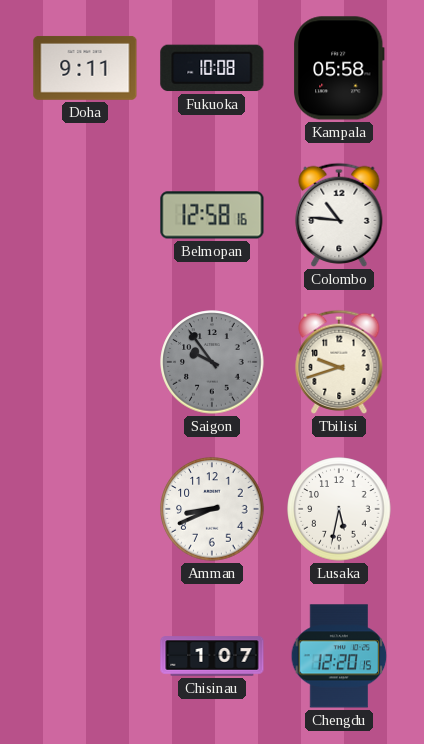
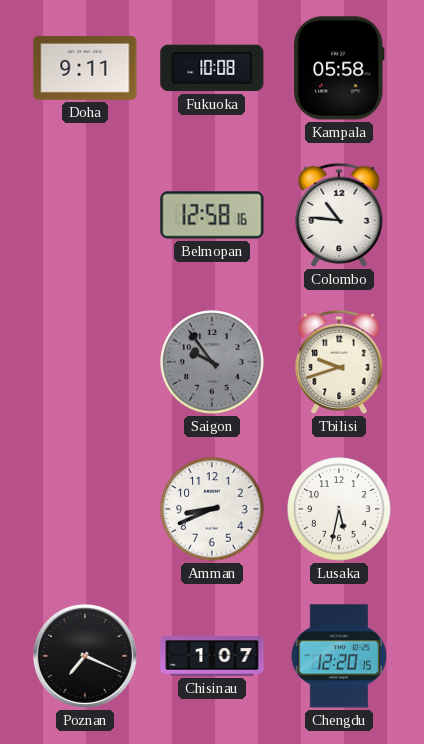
Poznan: none -> 7:19 (85, 656)
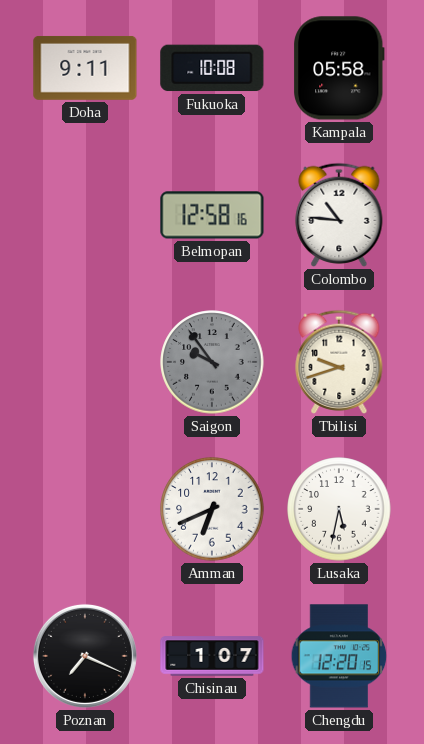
Amman: 8:41 -> 6:41 (212, 509)
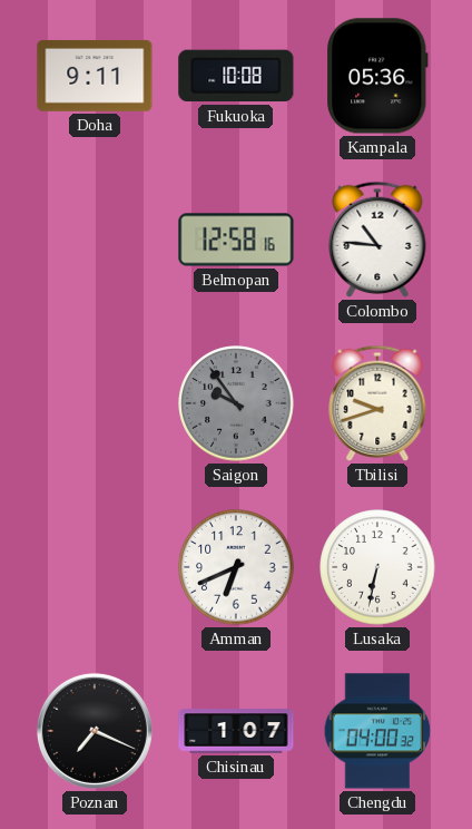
Kampala: 05:58 -> 05:36 (378, 76)
Lusaka: 5:32 -> 6:32 (377, 567)
Chengdu: 12:20 -> 04:00 (377, 731)
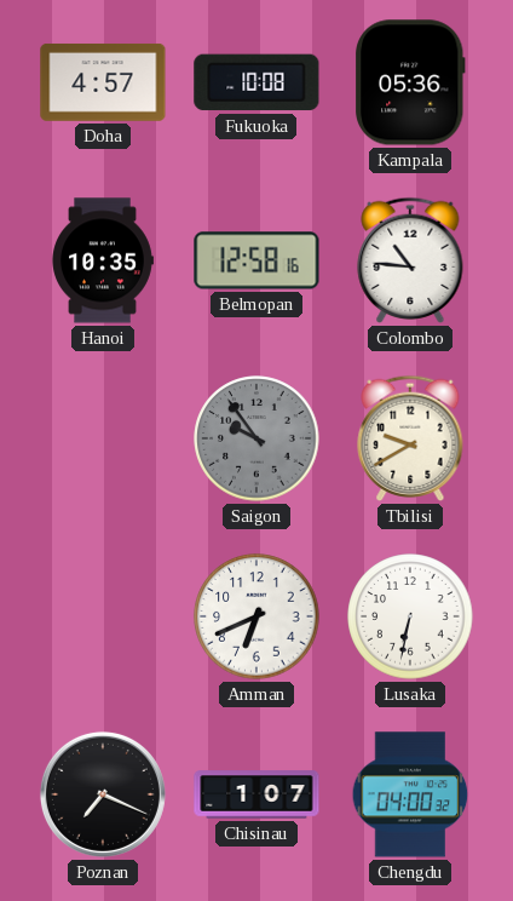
Doha: 9:11 -> 4:57 (103, 82)
Hanoi: none -> 10:35 (103, 260)
Tbilisi: 9:42 -> 9:40 (410, 438)
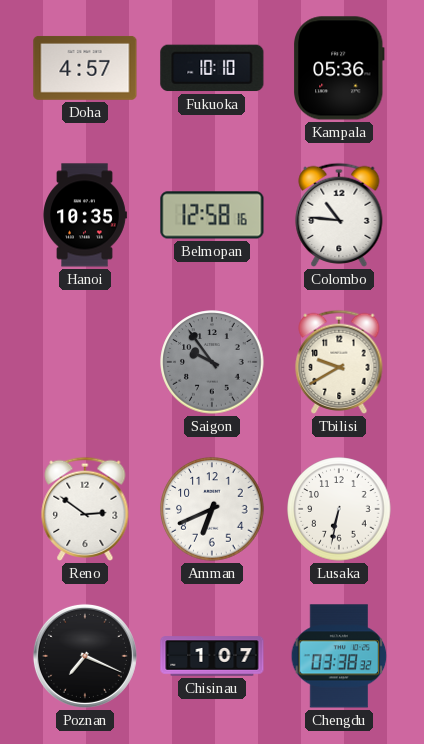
Fukuoka: 10:08 -> 10:10 (212, 68)
Reno: none -> 2:51 (85, 509)
Chengdu: 04:00 -> 03:38 (339, 656)
